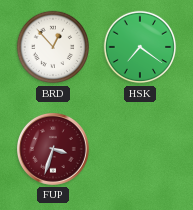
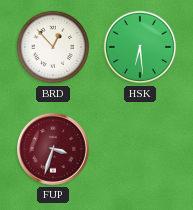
HSK: 7:21 -> 6:29 (140, 47)
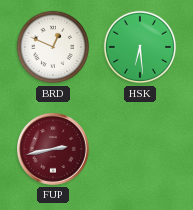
BRD: 12:53 -> 12:49 (53, 47)
FUP: 3:33 -> 2:43 (54, 150)
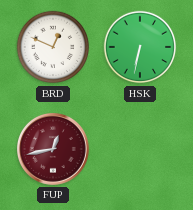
HSK: 6:29 -> 6:32 (140, 47)
FUP: 2:43 -> 12:43 (54, 150)
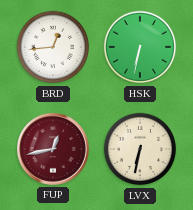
BRD: 12:49 -> 12:44 (53, 47)
LVX: none -> 6:32 (140, 149)
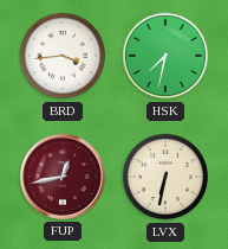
BRD: 12:44 -> 3:44 (63, 56)
HSK: 6:32 -> 7:32 (165, 56)
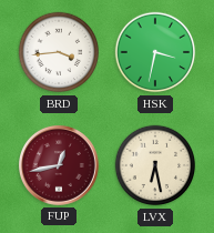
HSK: 7:32 -> 3:32 (155, 52)
LVX: 6:32 -> 6:28 (155, 165)
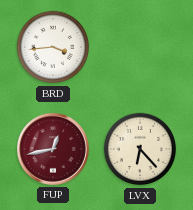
HSK: 3:32 -> none (155, 52)
LVX: 6:28 -> 6:23 (140, 149)
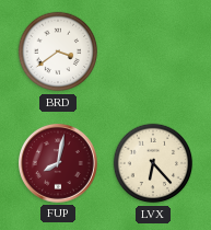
BRD: 3:44 -> 3:39 (58, 51)
FUP: 12:43 -> 8:02 (59, 164)
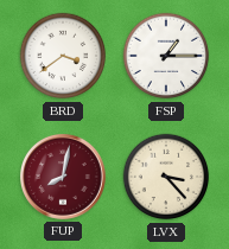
FSP: none -> 1:15 (166, 56)
LVX: 6:23 -> 3:23 (166, 177)
